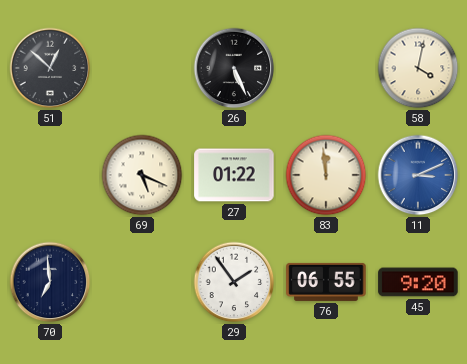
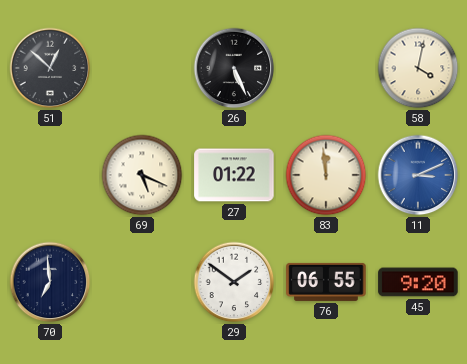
29: 1:54 -> 1:51 (234, 282)
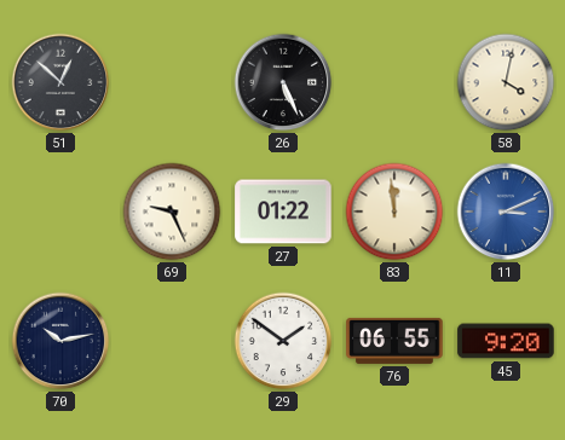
69: 5:19 -> 9:26 (172, 212)
70: 6:59 -> 10:13 (60, 341)
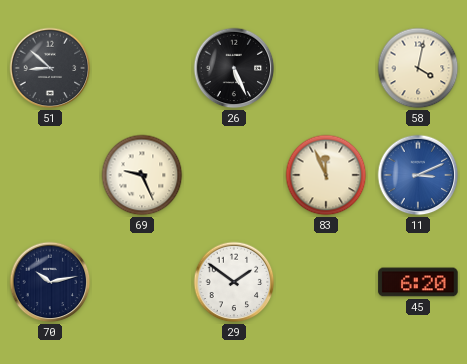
51: 12:52 -> 8:52 (50, 68)
27: 01:22 -> none (283, 212)
83: 11:59 -> 11:56 (326, 175)
76: 06:55 -> none (394, 341)
45: 9:20 -> 6:20 (418, 282)
